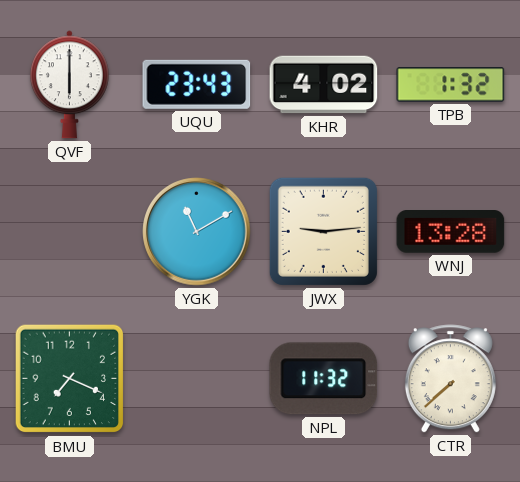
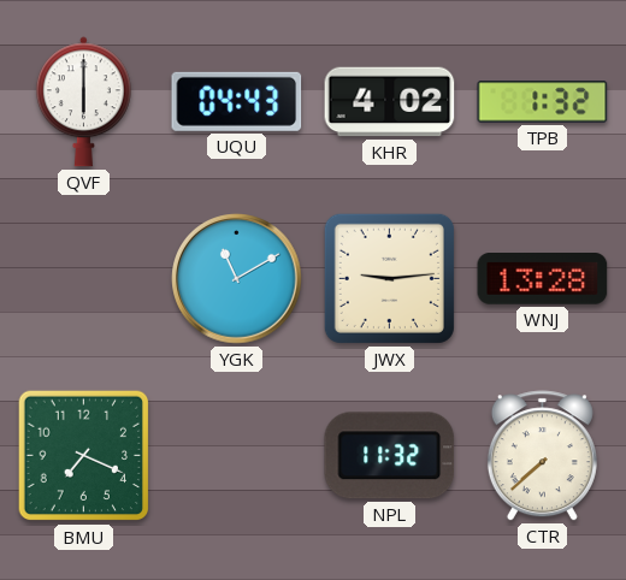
UQU: 23:43 -> 04:43 (237, 101)
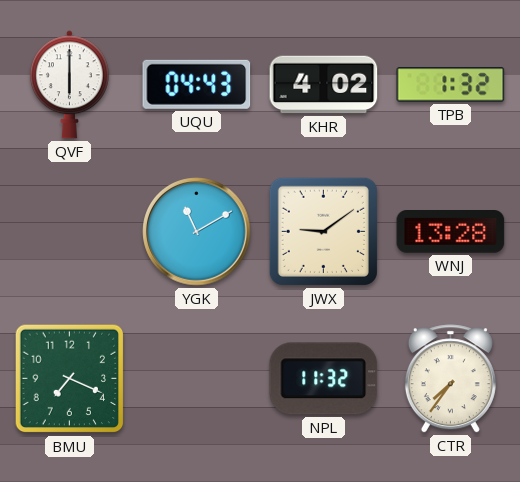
JWX: 9:14 -> 9:09 (323, 231)
CTR: 7:38 -> 7:36 (450, 379)
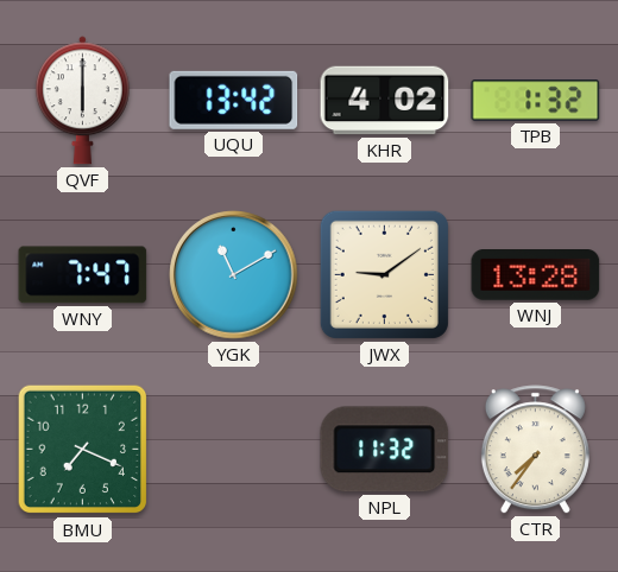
UQU: 04:43 -> 13:42 (234, 100)
WNY: none -> 7:47 (83, 275)
